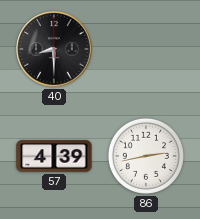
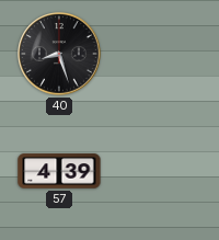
40: 8:30 -> 8:27 (59, 54)
86: 2:43 -> none (146, 156)
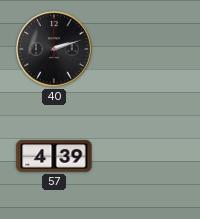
40: 8:27 -> 2:12 (54, 49)
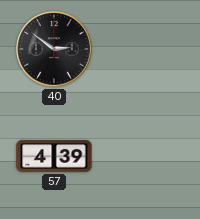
40: 2:12 -> 2:51 (54, 49)
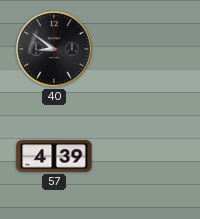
40: 2:51 -> 8:51 (54, 49)
